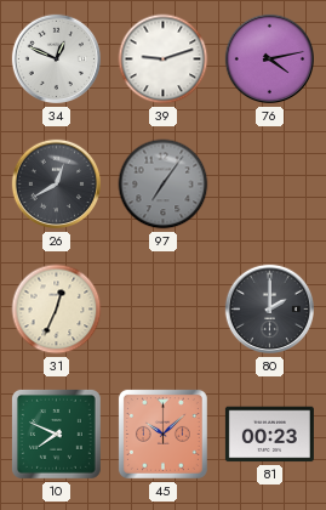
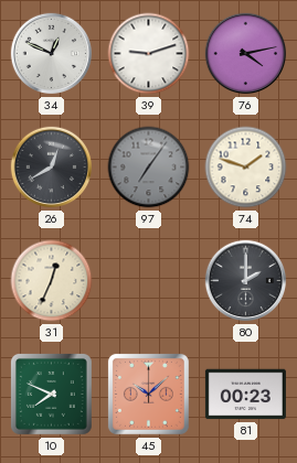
74: none -> 1:48 (246, 168)
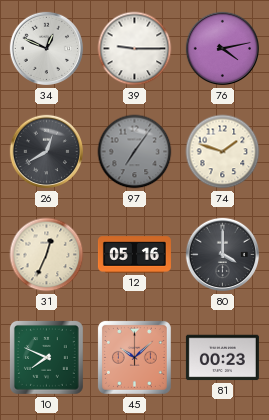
39: 9:12 -> 9:15 (135, 49)
12: none -> 05:16 (134, 255)
80: 2:00 -> 4:00 (223, 255)
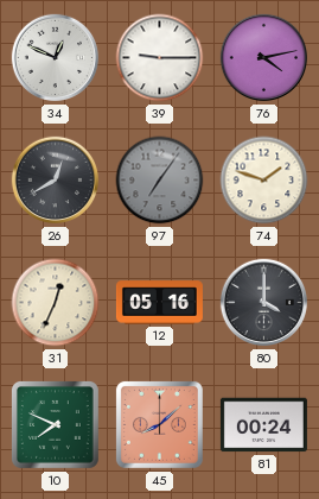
45: 10:08 -> 8:08 (159, 424)
81: 00:23 -> 00:24 (263, 425)
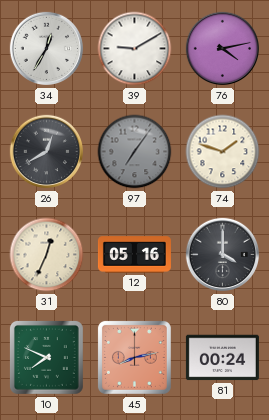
34: 12:49 -> 12:35 (47, 49)
39: 9:15 -> 9:10 (135, 49)
45: 8:08 -> 8:13 (134, 357)
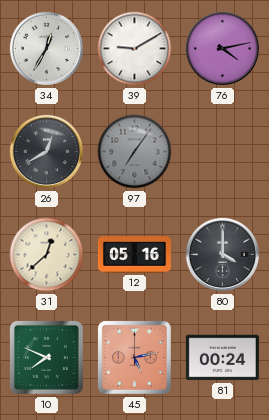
74: 1:48 -> none (223, 152)
31: 12:34 -> 12:38 (47, 255)
45: 8:13 -> 5:13 (134, 357)
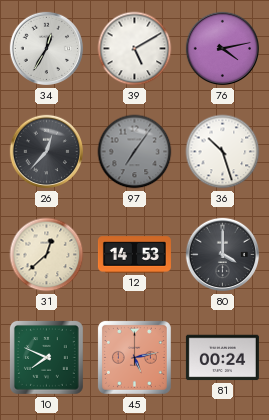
39: 9:10 -> 5:10 (135, 49)
26: 12:40 -> 12:37 (47, 152)
36: none -> 10:27 (223, 152)
12: 05:16 -> 14:53 (134, 255)
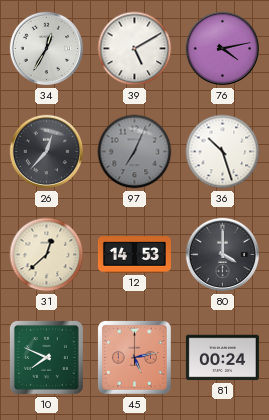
97: 7:06 -> 7:04 (135, 152)
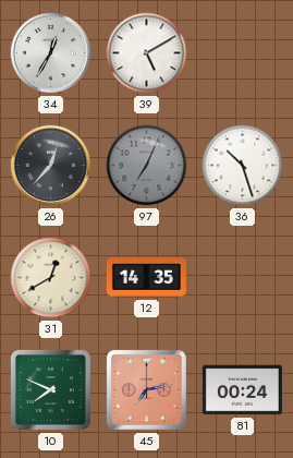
76: 4:13 -> none (223, 49)
31: 12:38 -> 12:40 (51, 278)
12: 14:53 -> 14:35 (146, 278)
80: 4:00 -> none (223, 255)
45: 5:13 -> 7:13 (146, 389)
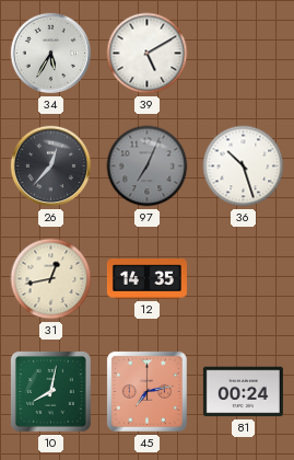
34: 12:35 -> 5:35 (51, 54)
31: 12:40 -> 12:43 (51, 279)
10: 7:49 -> 8:02 (50, 391)
